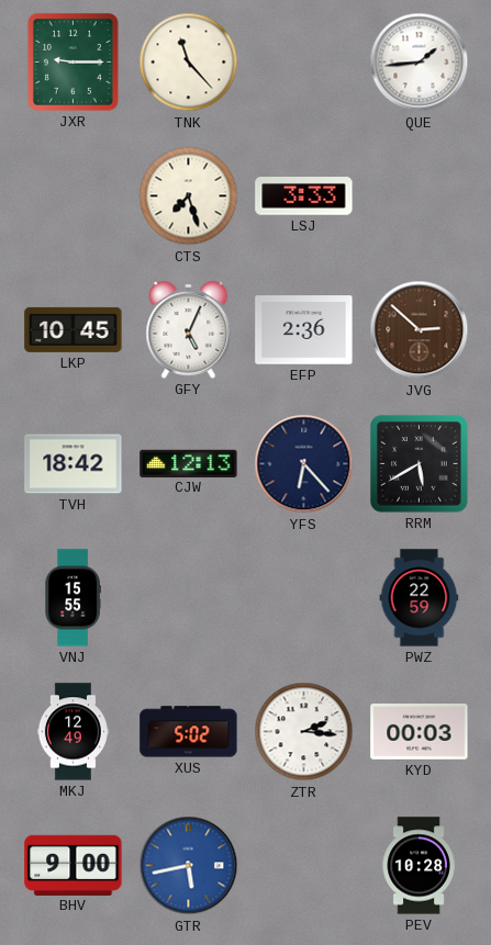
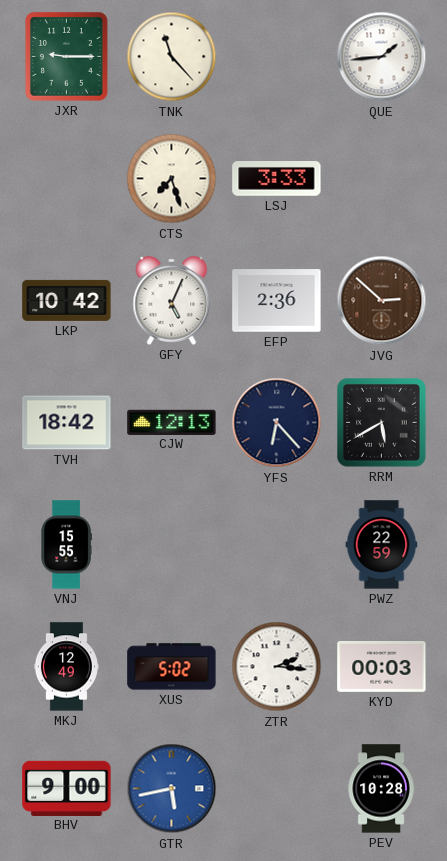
LKP: 10:45 -> 10:42 (67, 300)
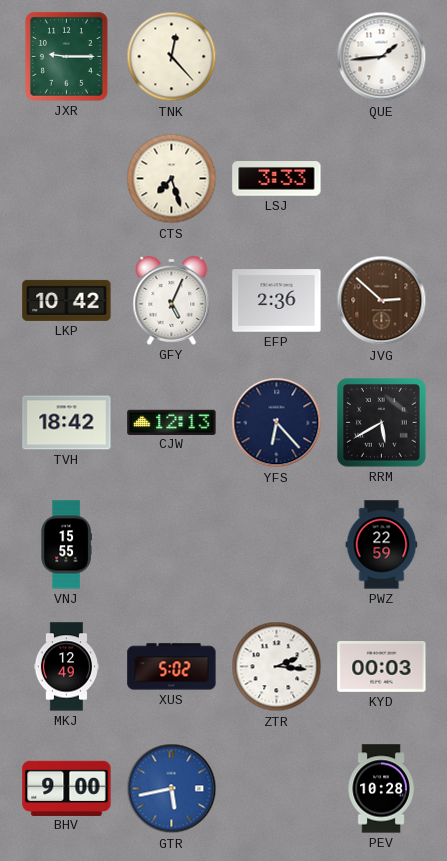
TNK: 11:23 -> 12:23 (172, 57)
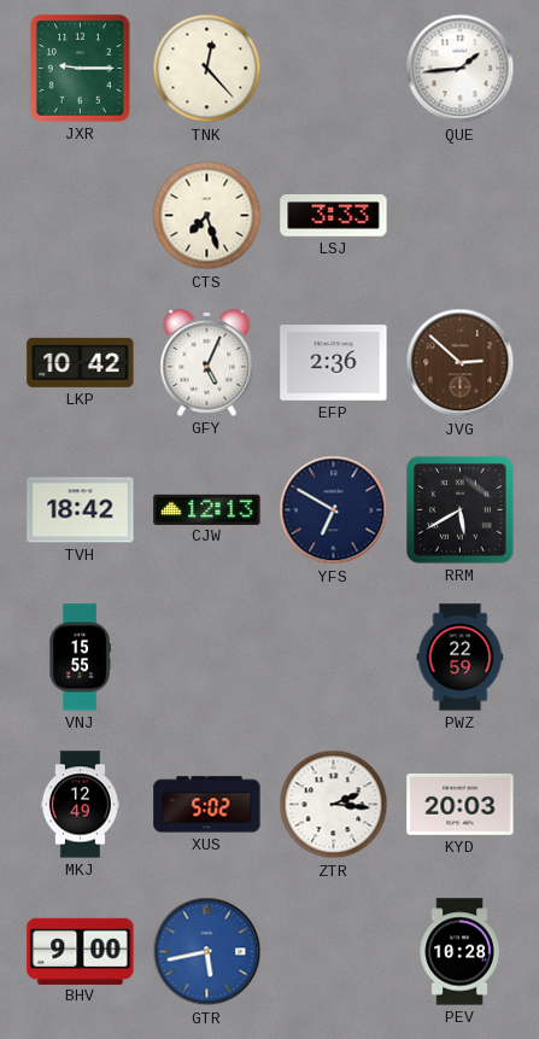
YFS: 6:23 -> 6:50 (334, 510)
KYD: 00:03 -> 20:03 (461, 805)
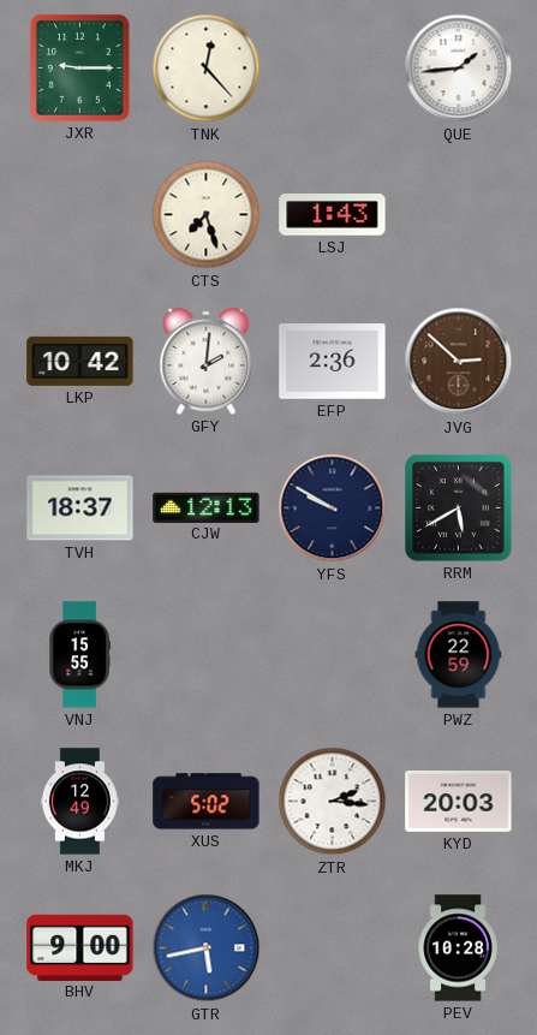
LSJ: 3:33 -> 1:43 (333, 215)
GFY: 5:04 -> 2:01 (207, 361)
TVH: 18:42 -> 18:37 (80, 508)
YFS: 6:50 -> 9:50 (333, 508)
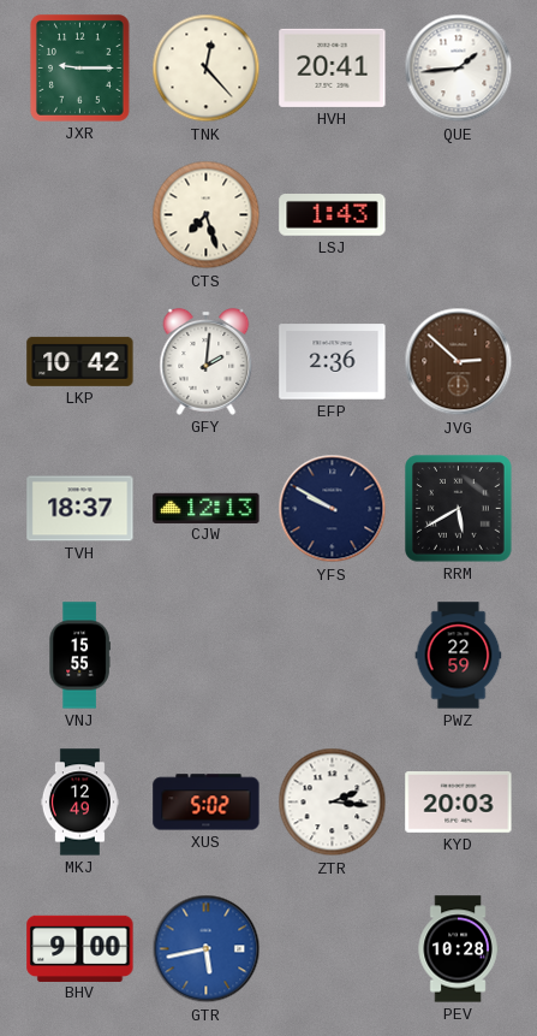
HVH: none -> 20:41 (333, 67)
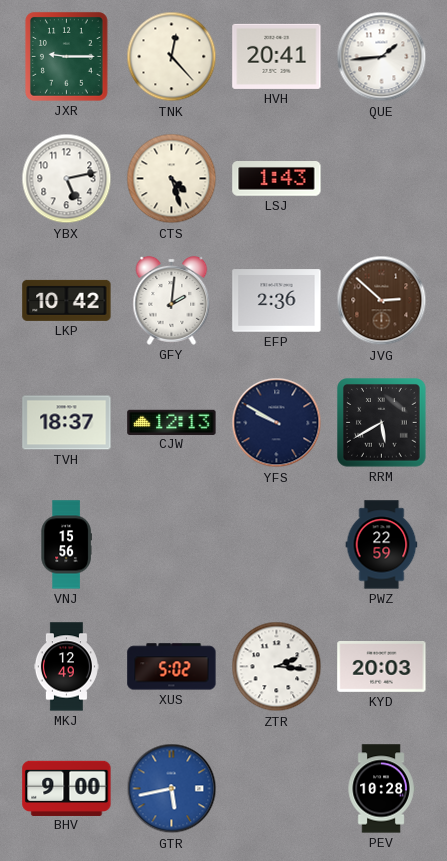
YBX: none -> 5:13 (67, 179)
CTS: 7:27 -> 4:27 (172, 179)
VNJ: 15:55 -> 15:56 (66, 545)
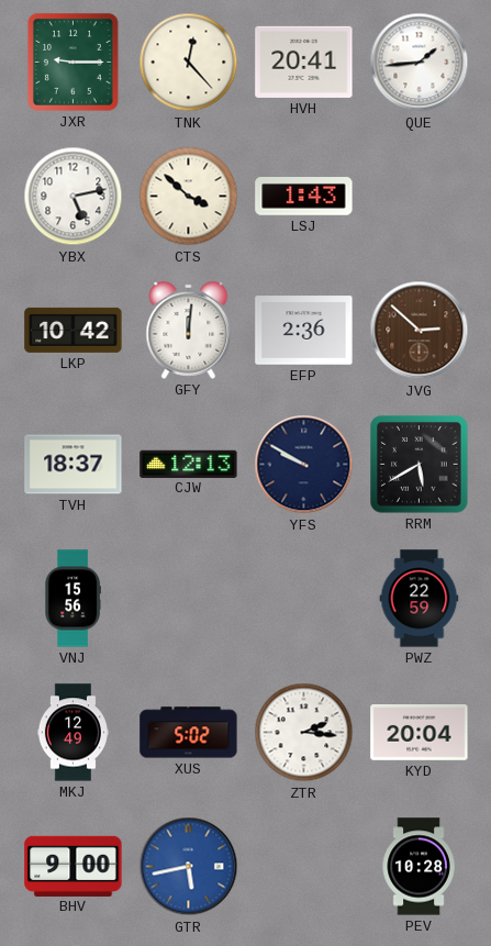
CTS: 4:27 -> 3:52 (189, 197)
GFY: 2:01 -> 12:01 (189, 330)
KYD: 20:03 -> 20:04 (420, 733)
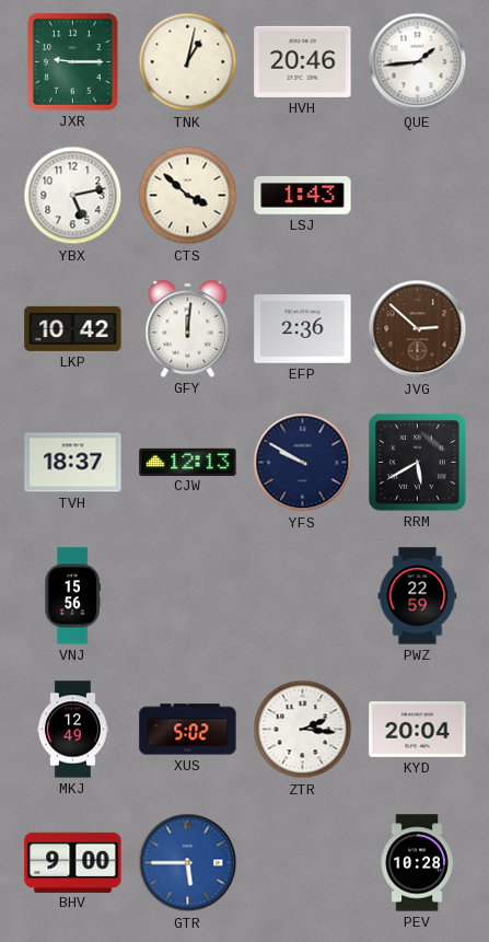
TNK: 12:23 -> 1:02 (188, 62)
HVH: 20:41 -> 20:46 (303, 61)
GTR: 5:43 -> 5:45 (188, 863)
